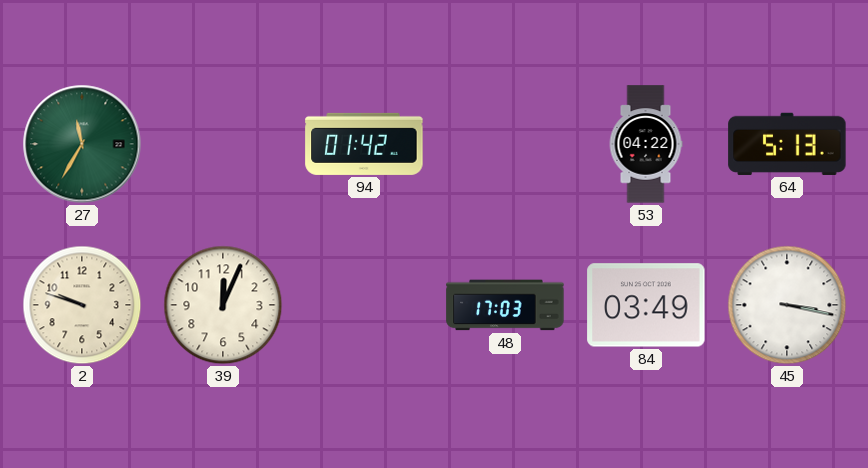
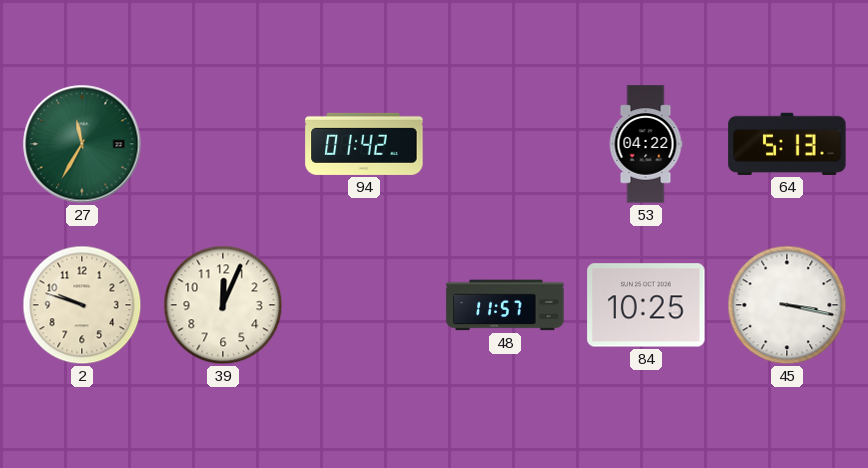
48: 17:03 -> 11:57 (505, 305)
84: 03:49 -> 10:25 (646, 305)
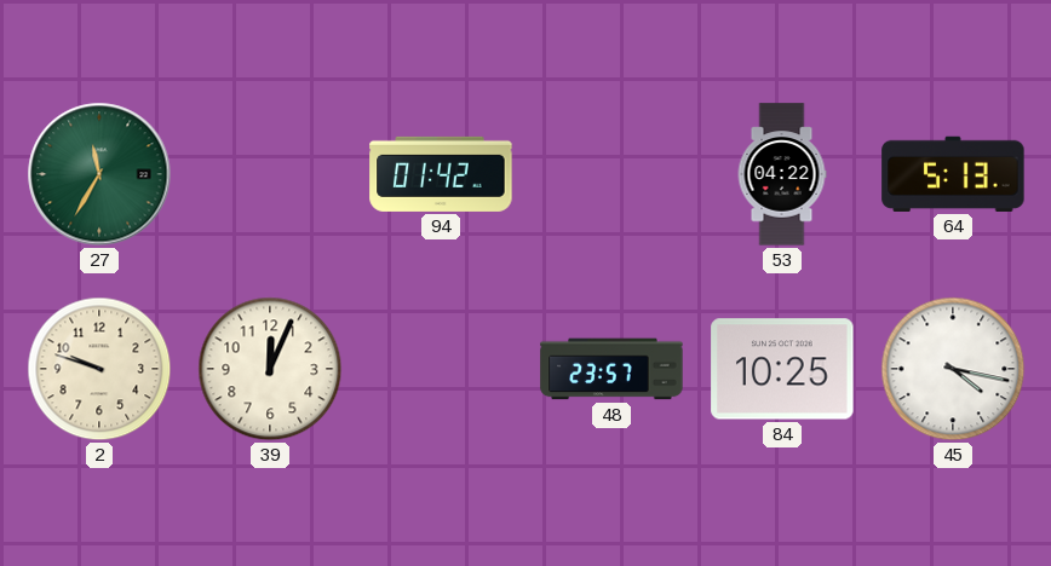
48: 11:57 -> 23:57 (611, 369)
45: 3:17 -> 4:17 (953, 369)
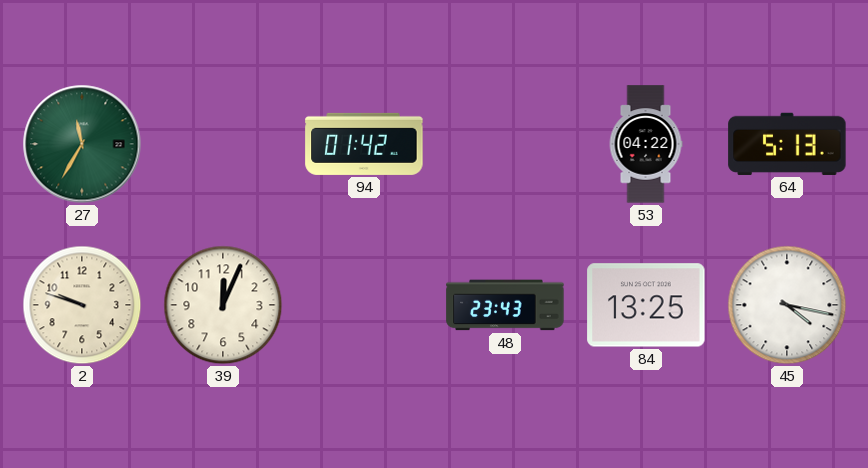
48: 23:57 -> 23:43 (505, 305)
84: 10:25 -> 13:25 (646, 305)
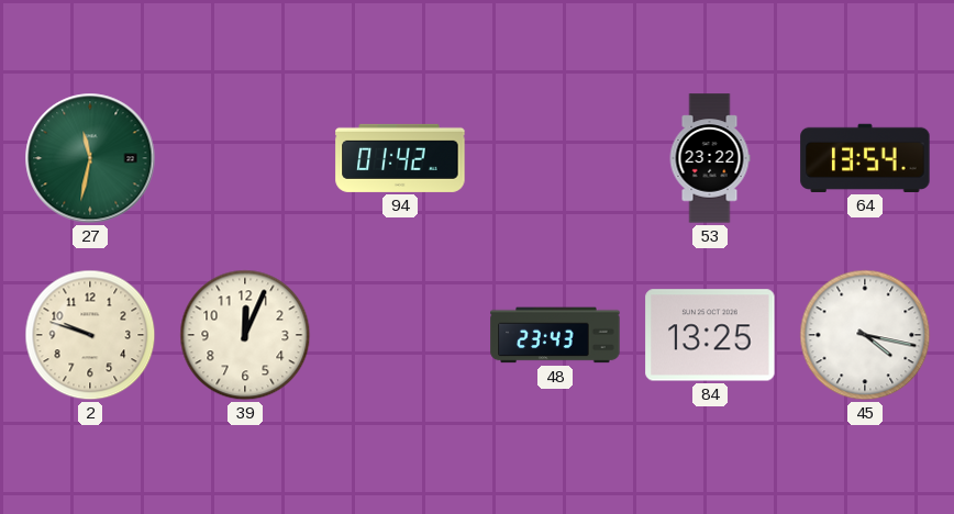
27: 11:35 -> 11:32 (90, 158)
53: 04:22 -> 23:22 (710, 158)
64: 5:13 -> 13:54 (865, 158)
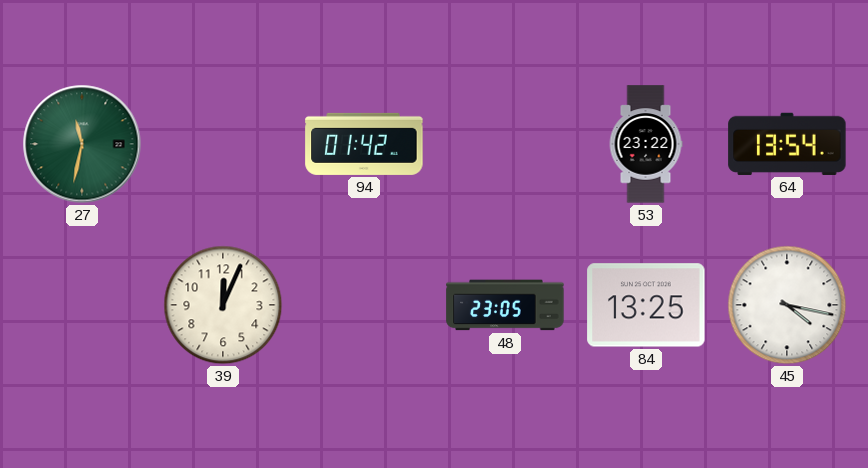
2: 9:48 -> none (90, 335)
48: 23:43 -> 23:05 (505, 305)
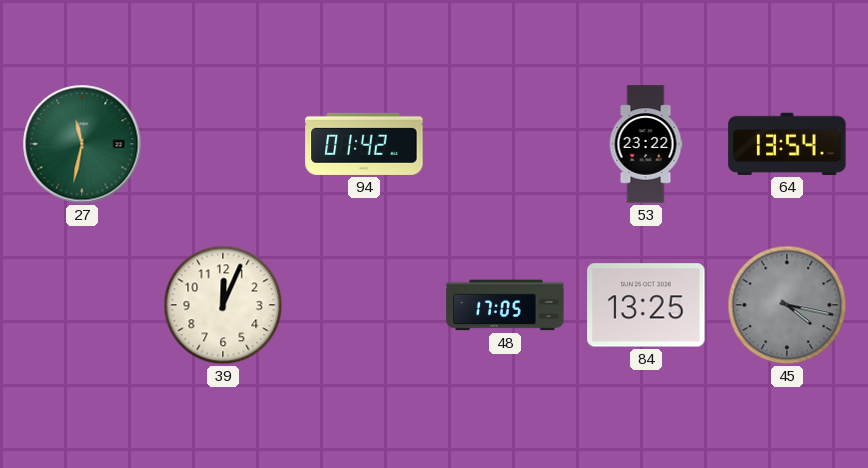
48: 23:05 -> 17:05 (505, 305)
45 dial: white -> grey (787, 305)
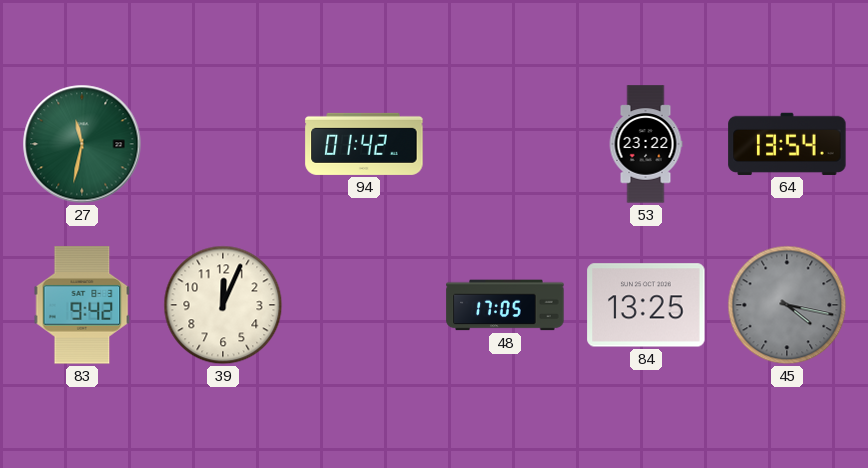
83: none -> 9:42 (82, 305)
